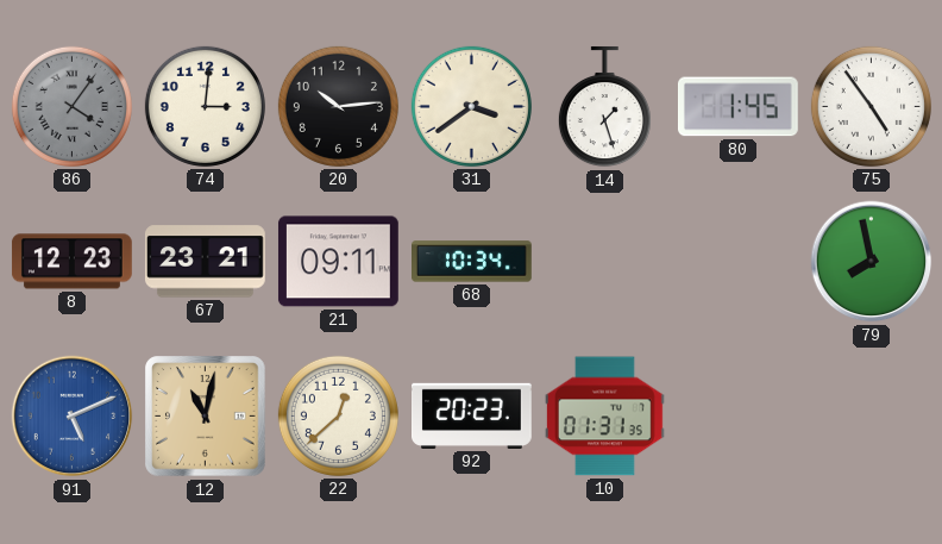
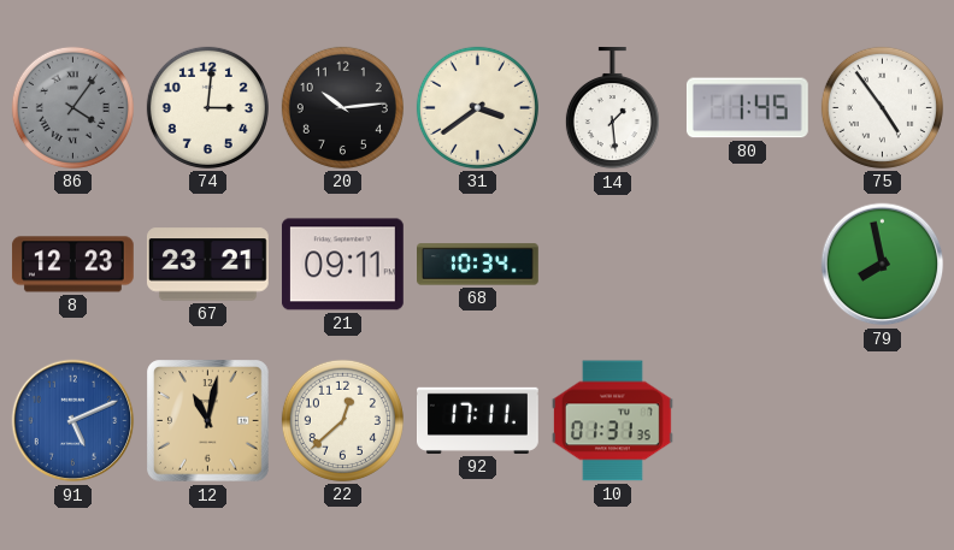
14: 1:27 -> 1:29 (612, 108)
92: 20:23 -> 17:11 (478, 420)
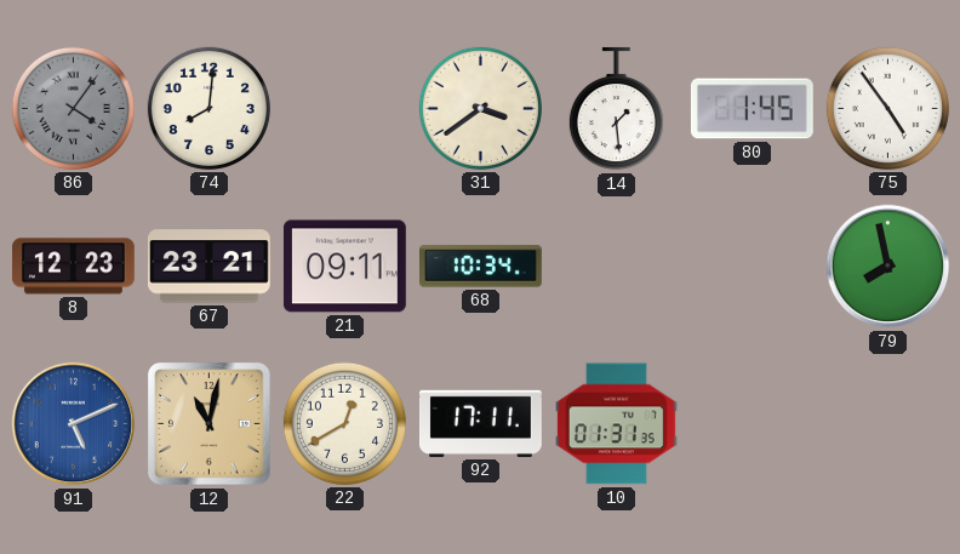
74: 3:01 -> 8:01 (208, 108)
20: 10:14 -> none (342, 107)
22: 12:38 -> 12:40 (344, 423)
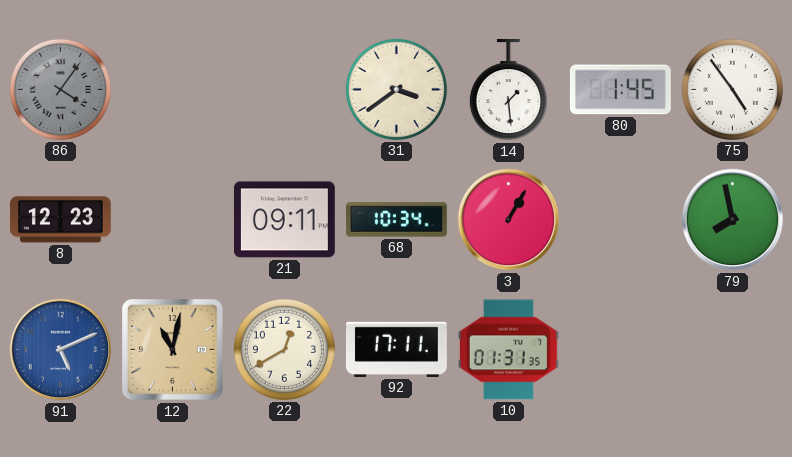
74: 8:01 -> none (208, 108)
67: 23:21 -> none (208, 267)
3: none -> 1:05 (509, 220)
